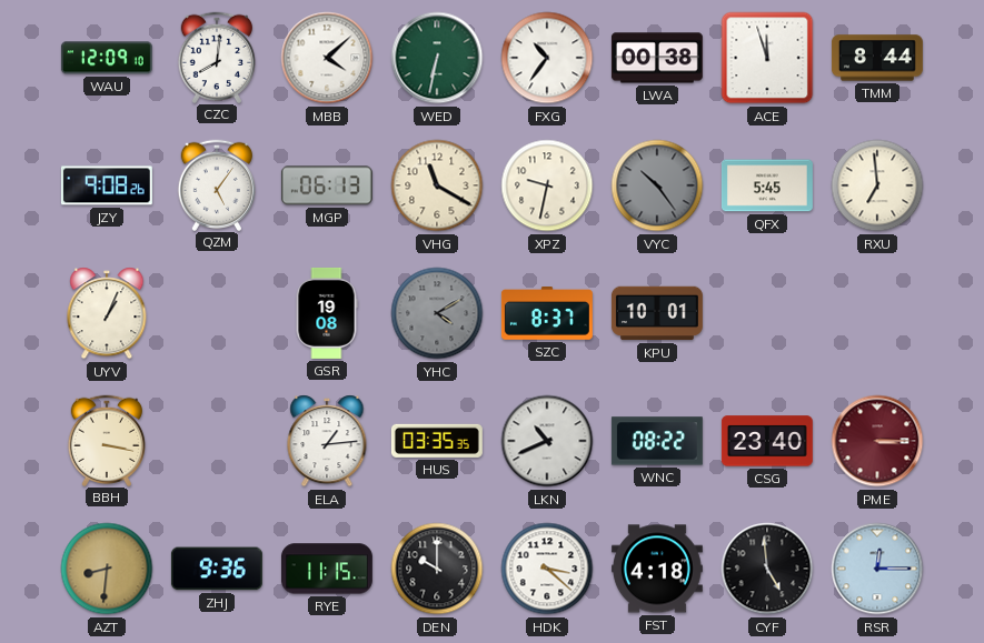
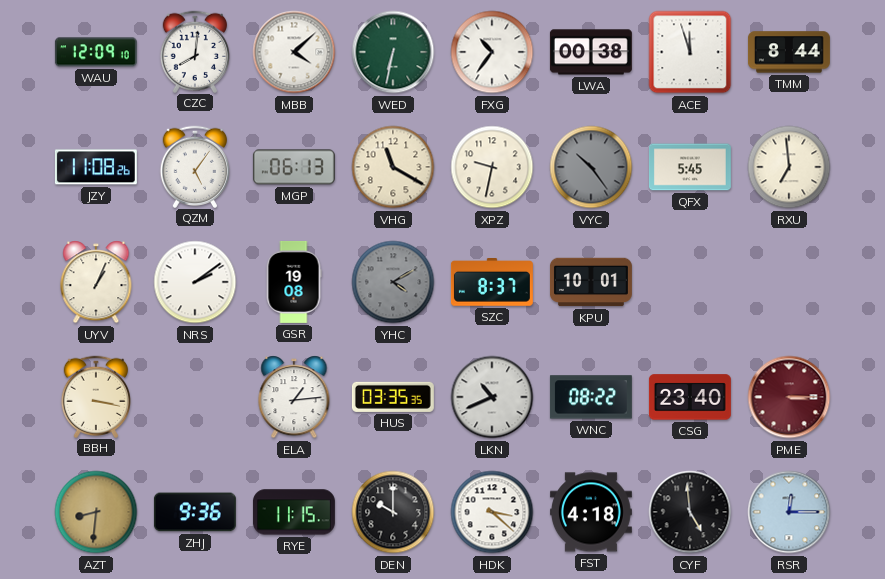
JZY: 9:08 -> 11:08 (96, 167)
NRS: none -> 2:09 (195, 282)
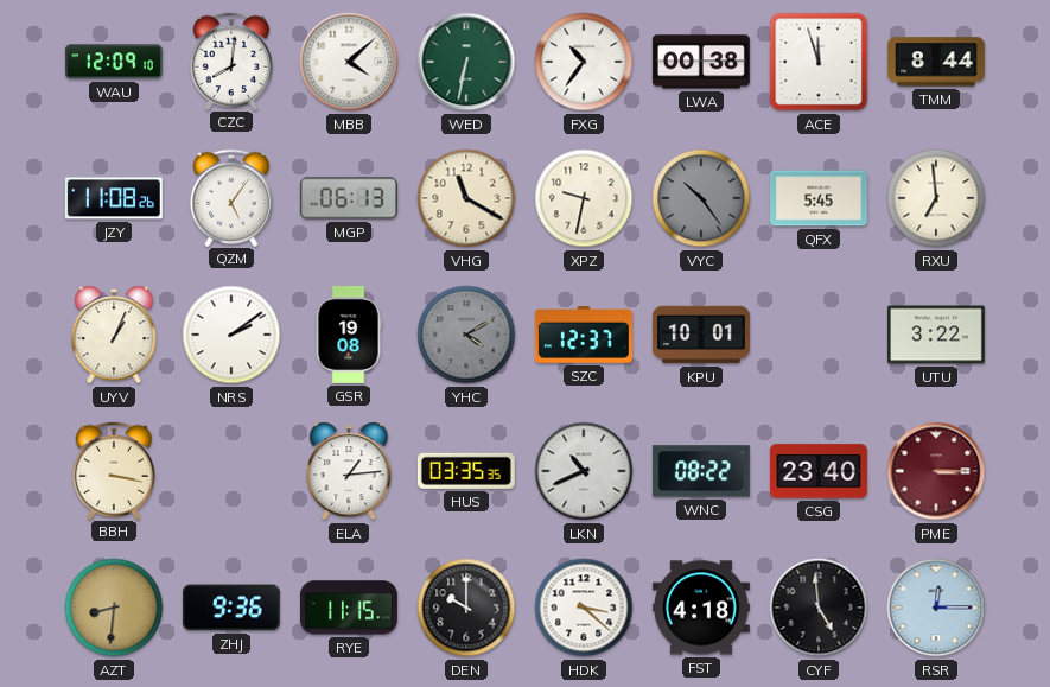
SZC: 8:37 -> 12:37 (584, 335)
UTU: none -> 3:22 (936, 335)
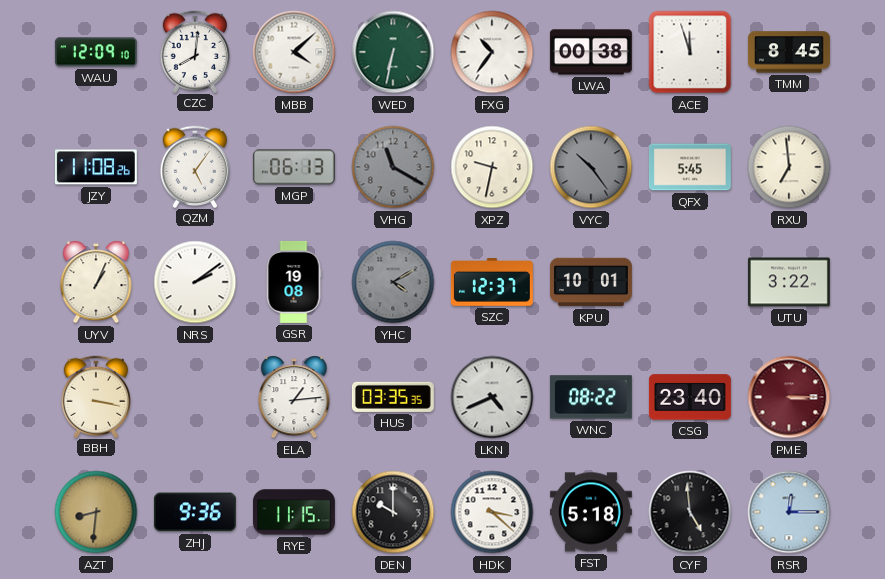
TMM: 8:44 -> 8:45 (789, 52)
VHG dial: cream -> grey (393, 167)
LKN: 10:41 -> 4:41 (492, 397)
FST: 4:18 -> 5:18 (591, 512)
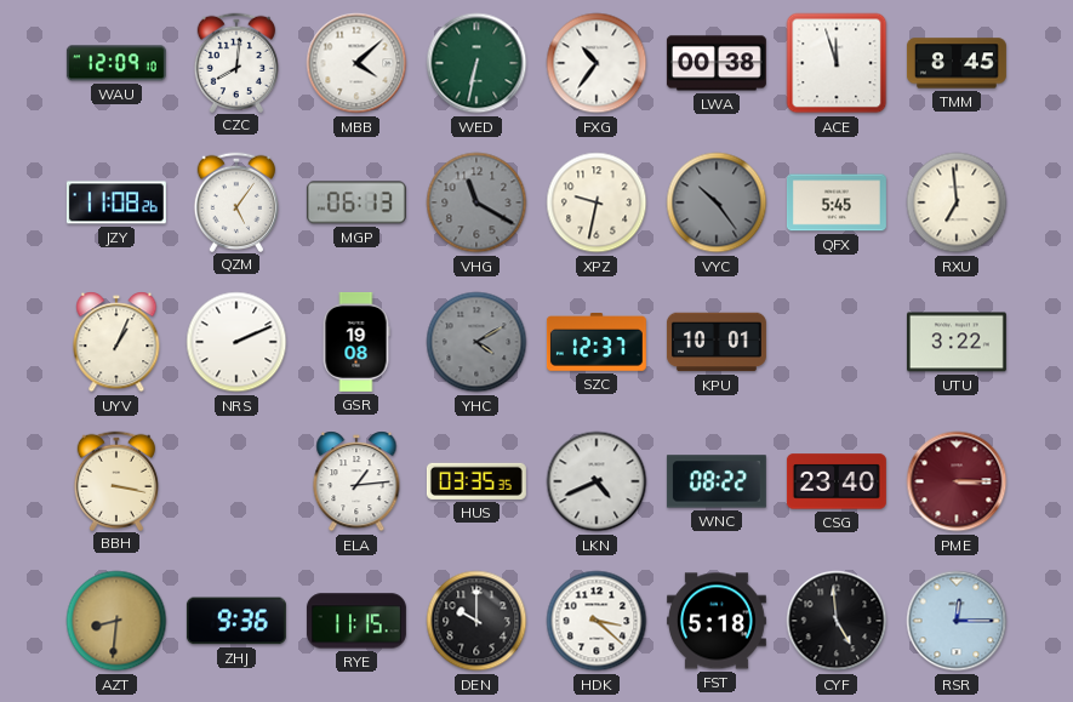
NRS: 2:09 -> 2:11 (236, 342)
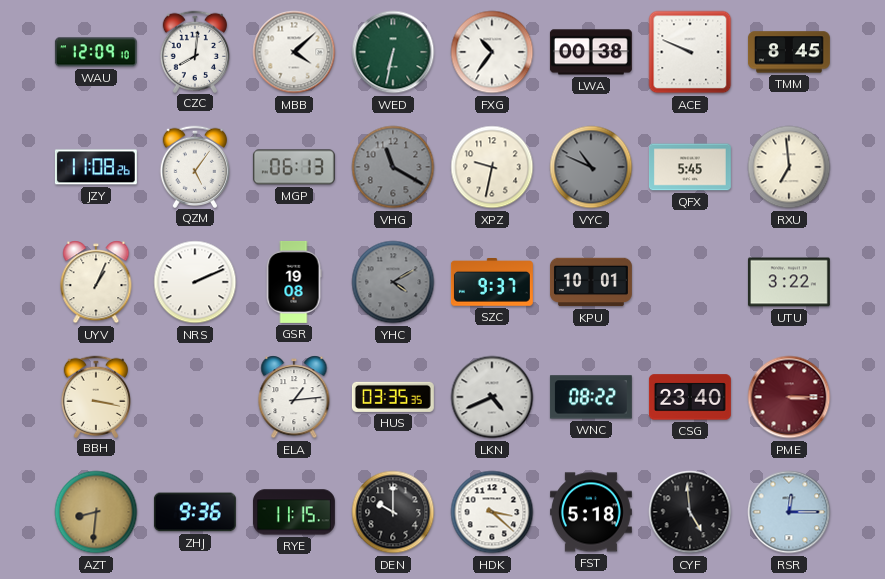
ACE: 11:57 -> 9:49 (690, 52)
VYC: 10:24 -> 10:49 (591, 167)
SZC: 12:37 -> 9:37 (492, 282)
